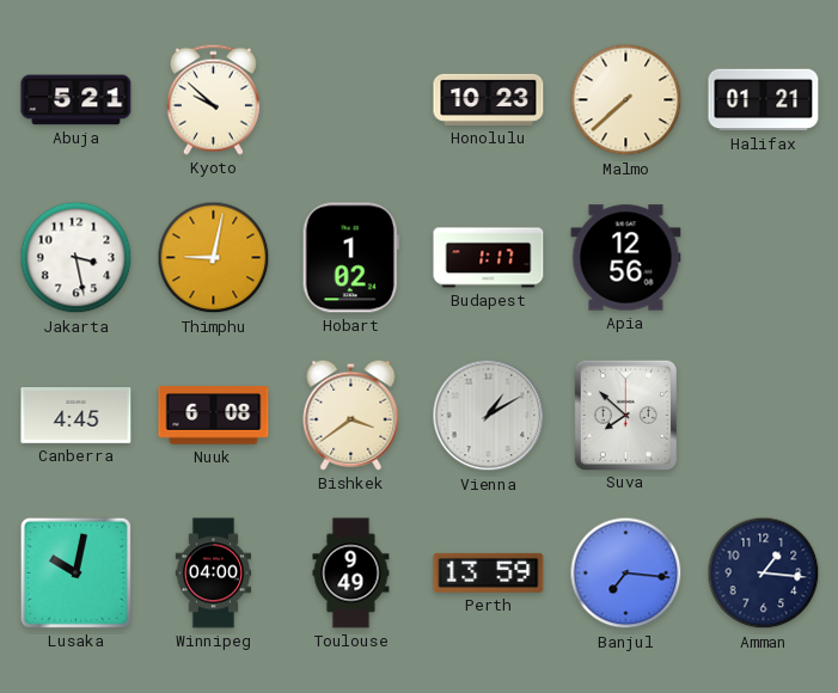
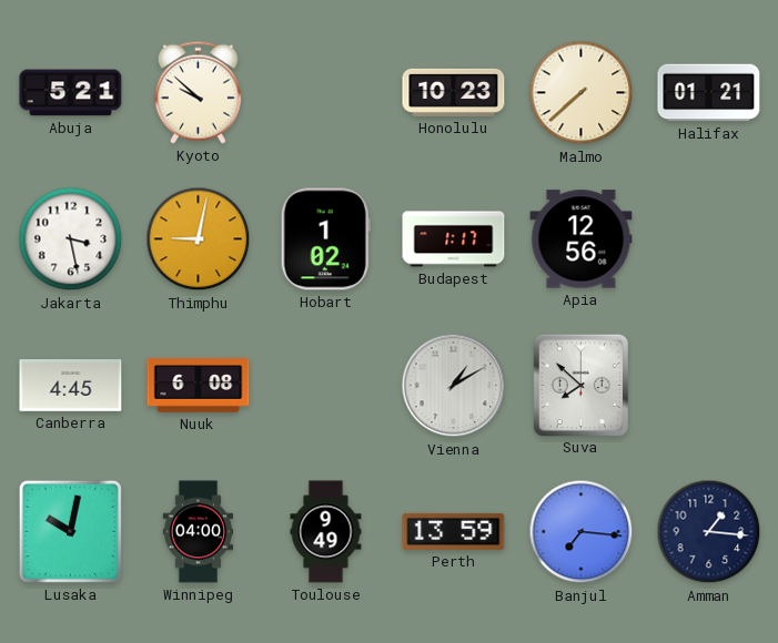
Bishkek: 3:39 -> none (351, 415)
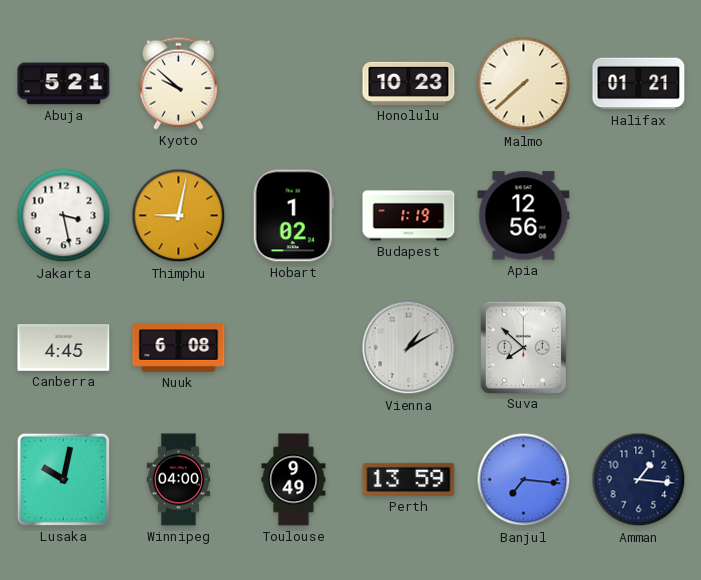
Budapest: 1:17 -> 1:19 (409, 216)
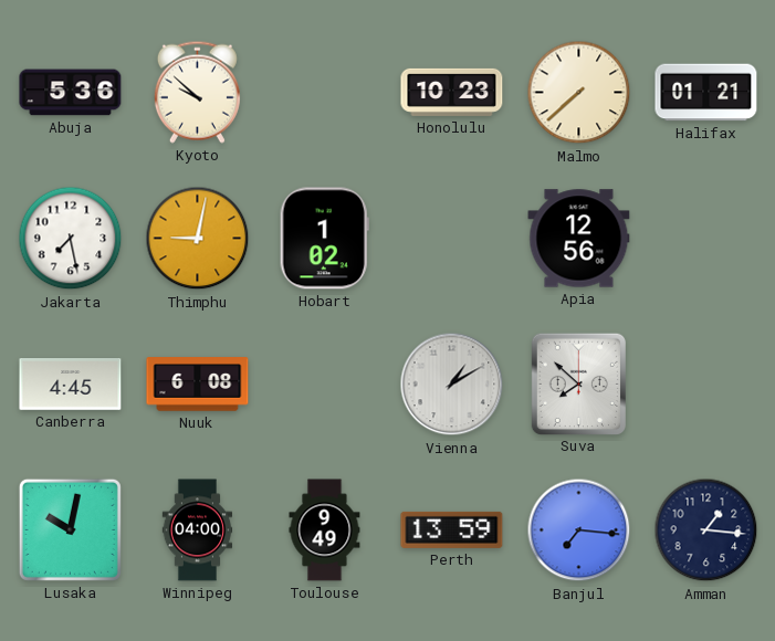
Abuja: 5:21 -> 5:36 (71, 93)
Jakarta: 3:28 -> 7:28 (71, 239)
Budapest: 1:19 -> none (409, 216)
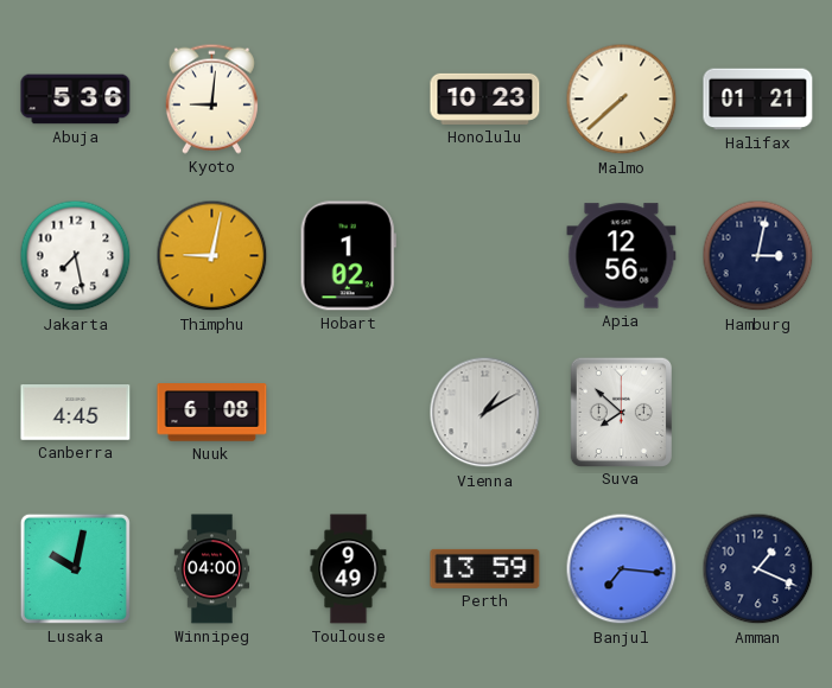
Kyoto: 9:52 -> 9:01 (211, 98)
Hamburg: none -> 3:02 (758, 256)
Amman: 1:16 -> 1:19 (758, 569)
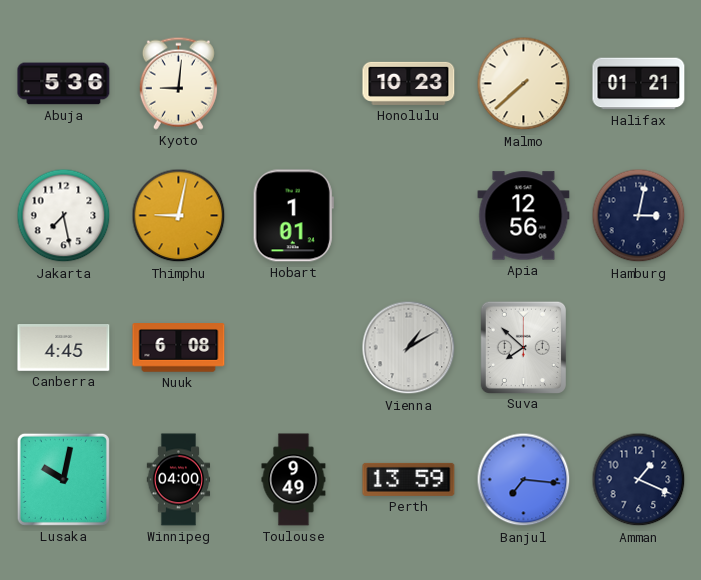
Hobart: 1:02 -> 1:01 (293, 216)
